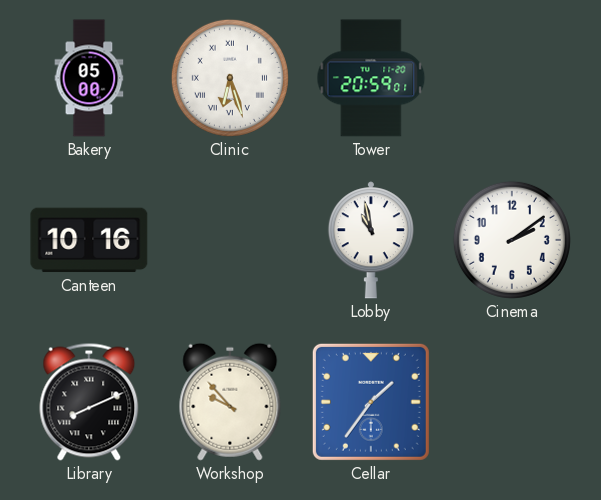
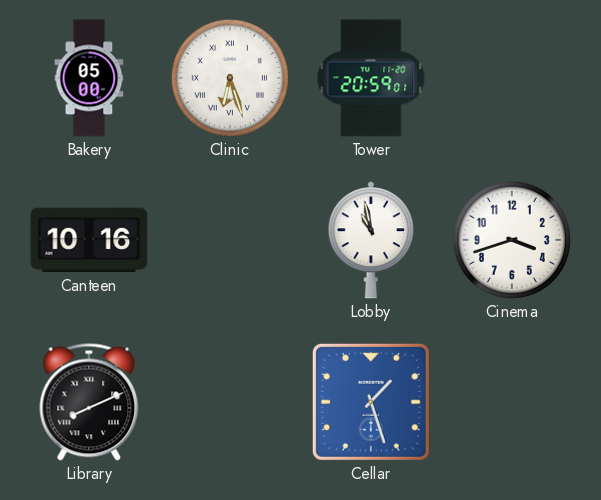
Cinema: 2:09 -> 3:42 (512, 240)
Workshop: 9:53 -> none (230, 402)
Cellar: 1:36 -> 1:27 (371, 402)
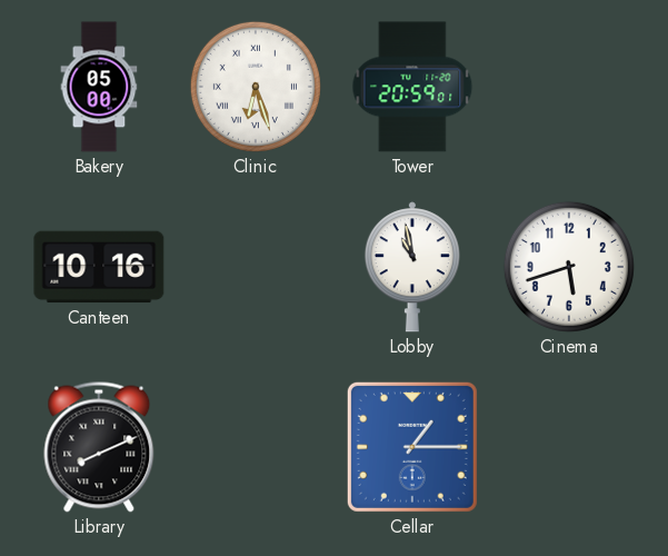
Cinema: 3:42 -> 5:42 (569, 267)
Cellar: 1:27 -> 1:15 (412, 447)
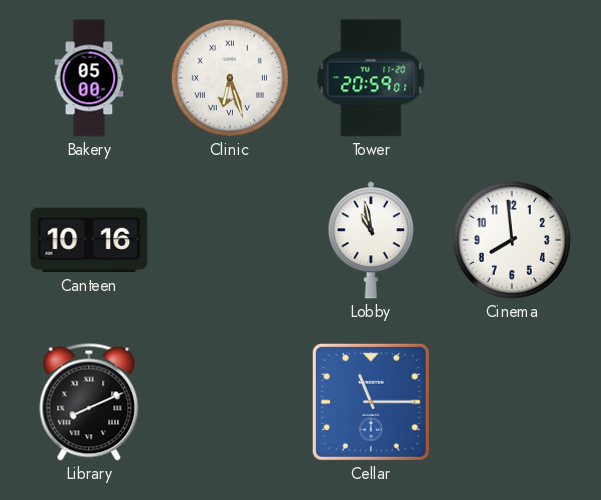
Cinema: 5:42 -> 7:59 (512, 240)
Cellar: 1:15 -> 11:15 (371, 402)
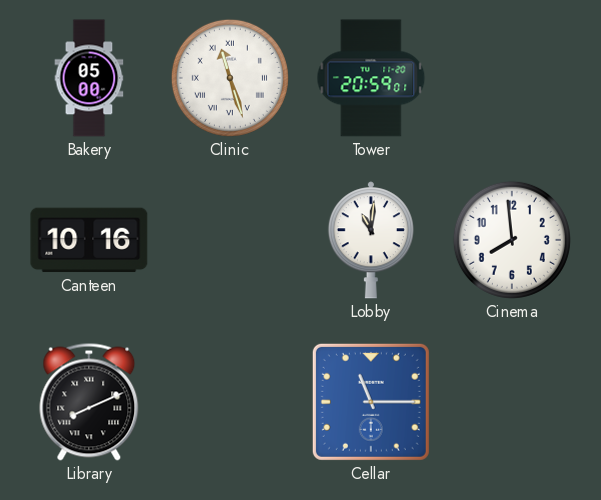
Clinic: 6:27 -> 11:27 (230, 78)
Lobby: 10:58 -> 11:01 (371, 240)
